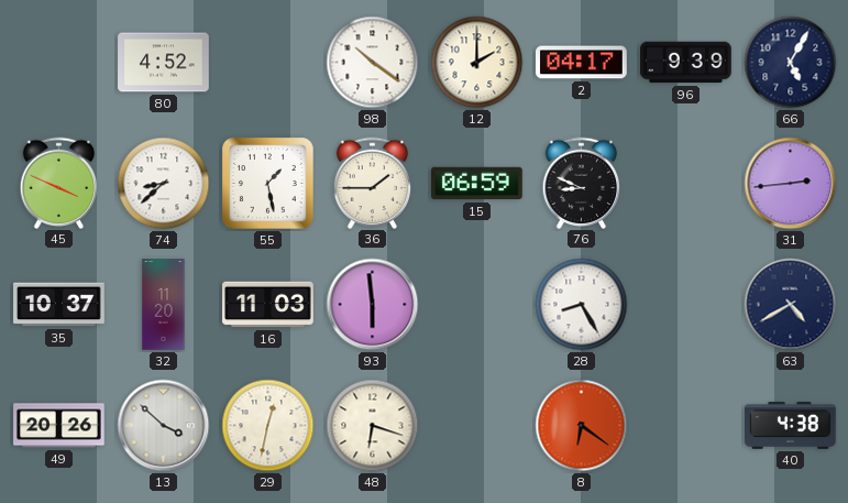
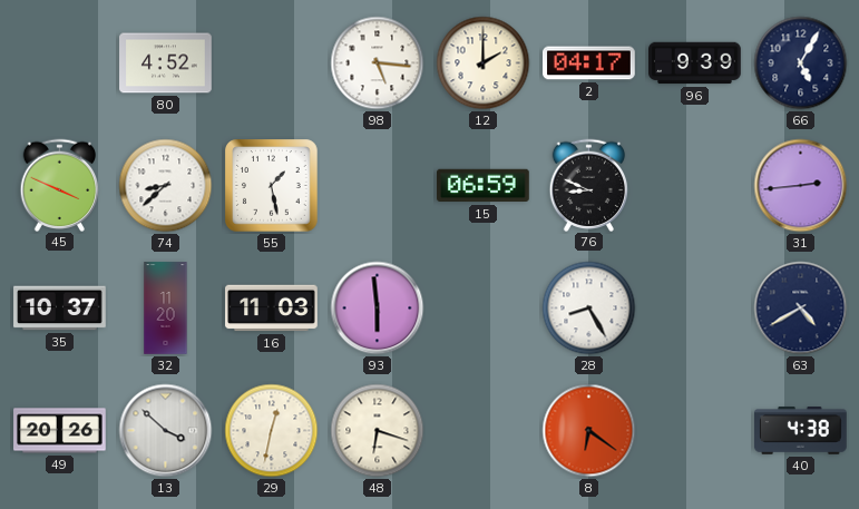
98: 10:21 -> 5:16 (378, 63)
36: 1:45 -> none (373, 183)
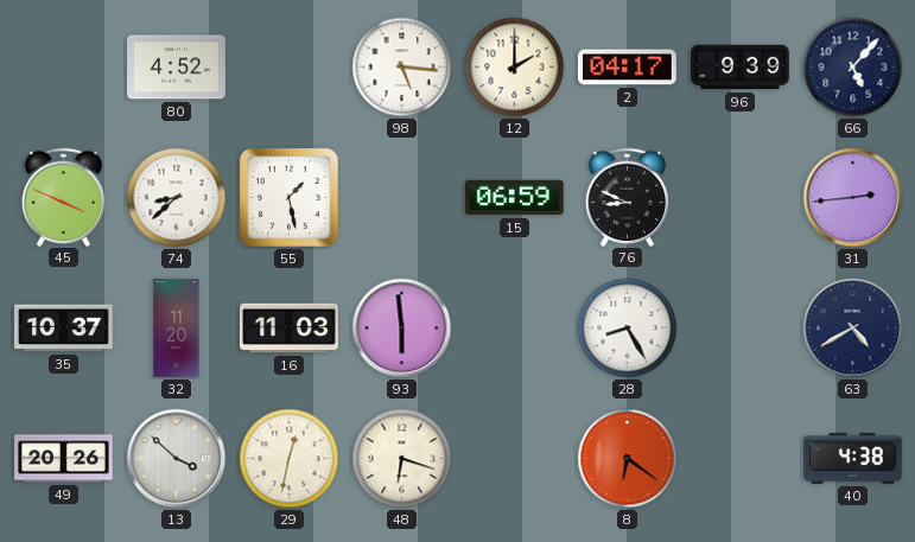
66: 5:05 -> 5:07 (853, 68)
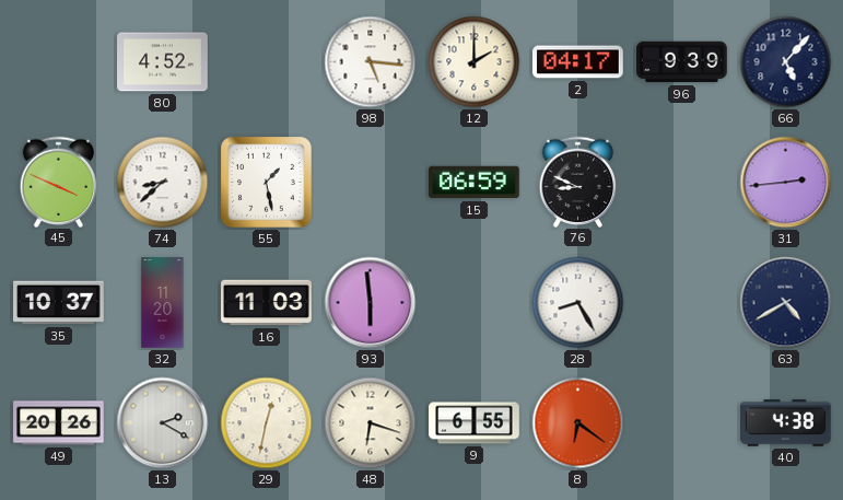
13: 3:52 -> 2:20 (163, 423)
9: none -> 6:55 (475, 423)
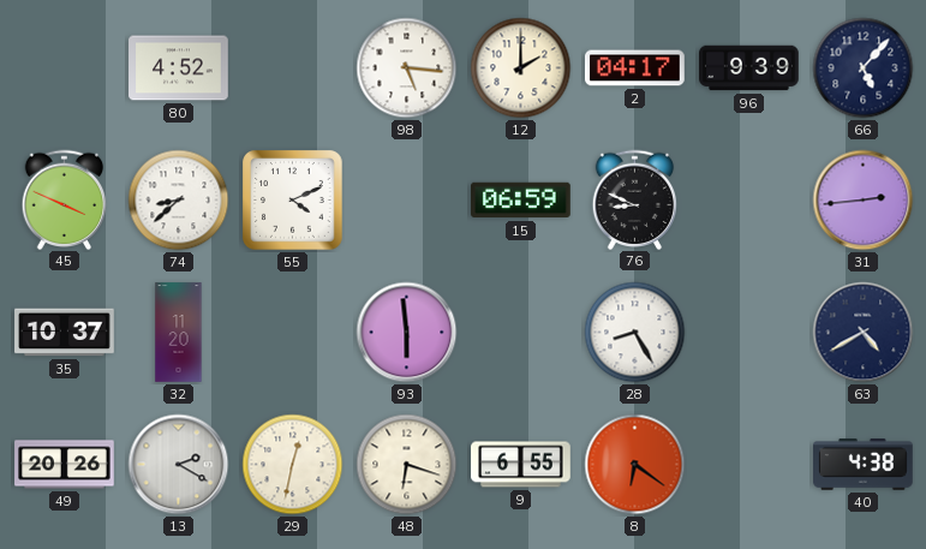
55: 1:28 -> 4:11 (293, 201)
16: 11:03 -> none (267, 303)
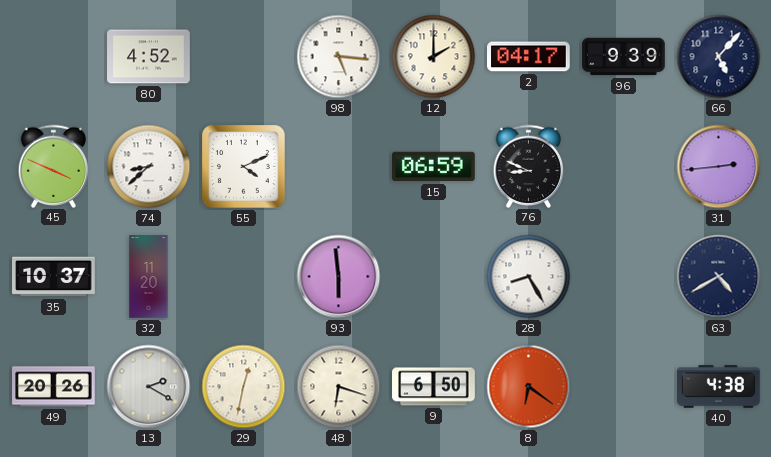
9: 6:55 -> 6:50 (434, 387)
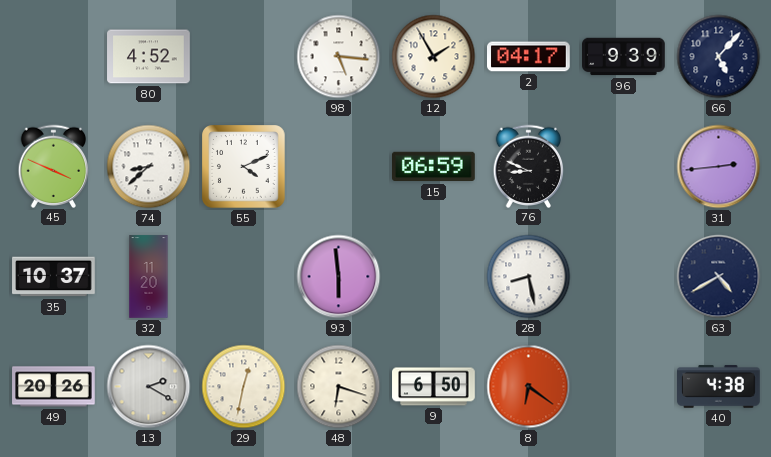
12: 2:00 -> 1:55 (434, 57)
28: 8:25 -> 8:28 (529, 277)
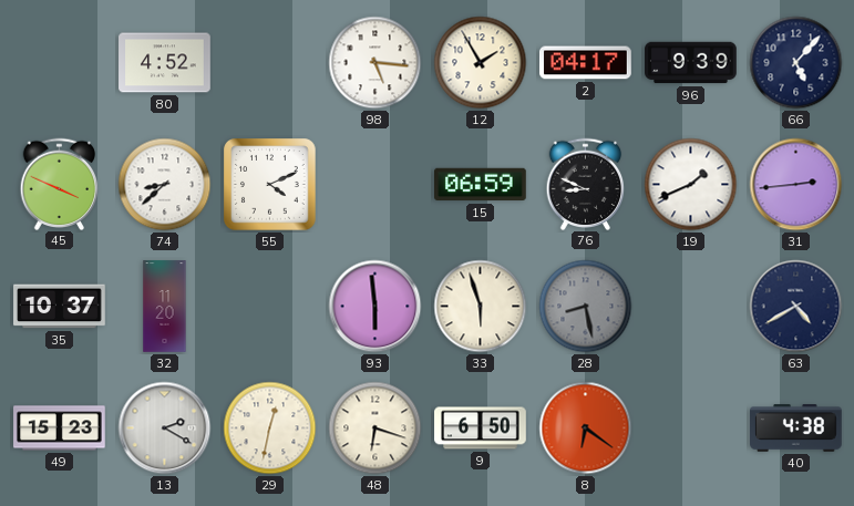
19: none -> 1:41 (691, 185)
33: none -> 5:57 (481, 307)
28 dial: white -> grey (586, 307)
49: 20:26 -> 15:23 (60, 428)
